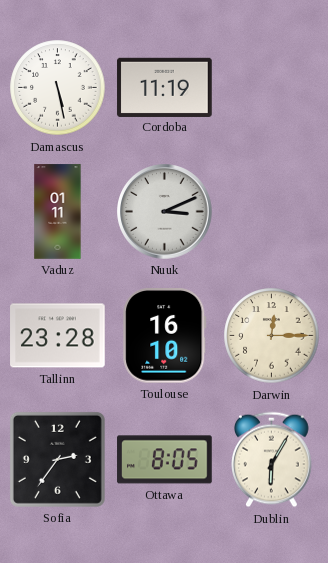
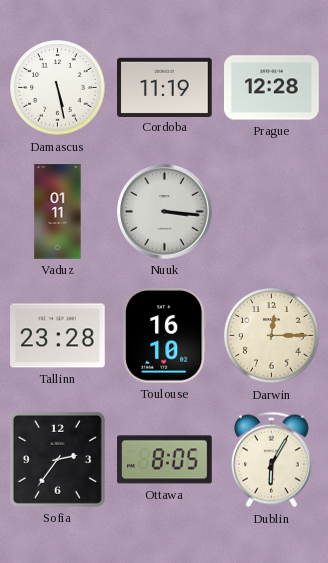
Prague: none -> 12:28 (272, 88)
Nuuk: 3:11 -> 3:16 (165, 212)
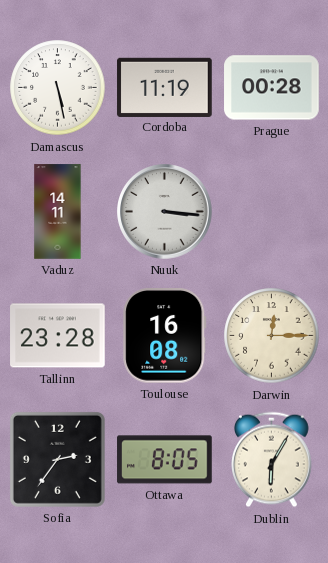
Prague: 12:28 -> 00:28 (272, 88)
Vaduz: 01:11 -> 14:11 (58, 212)
Toulouse: 16:10 -> 16:08 (165, 336)
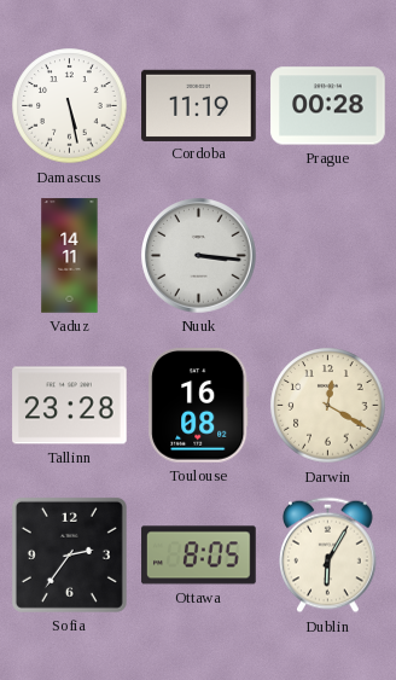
Darwin: 12:15 -> 12:20 (328, 406)
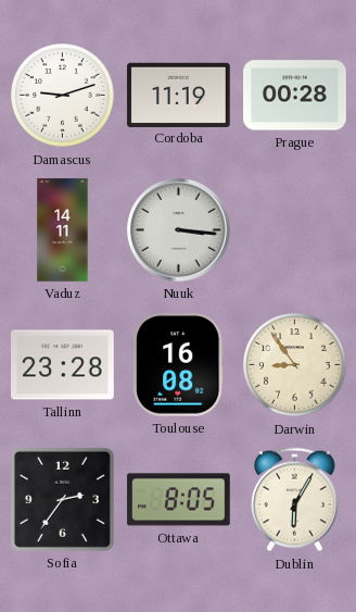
Damascus: 5:28 -> 9:12 (63, 96)
Darwin: 12:20 -> 8:54 (295, 365)
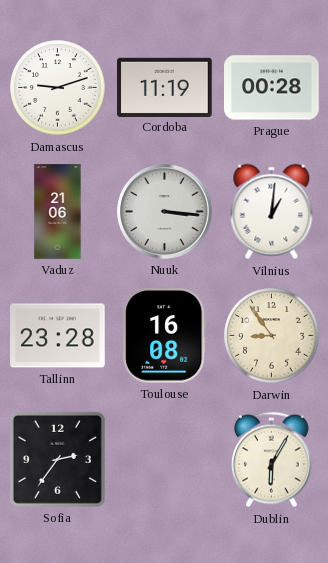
Vaduz: 14:11 -> 21:06 (58, 212)
Vilnius: none -> 1:01 (272, 212)
Ottawa: 8:05 -> none (179, 500)
